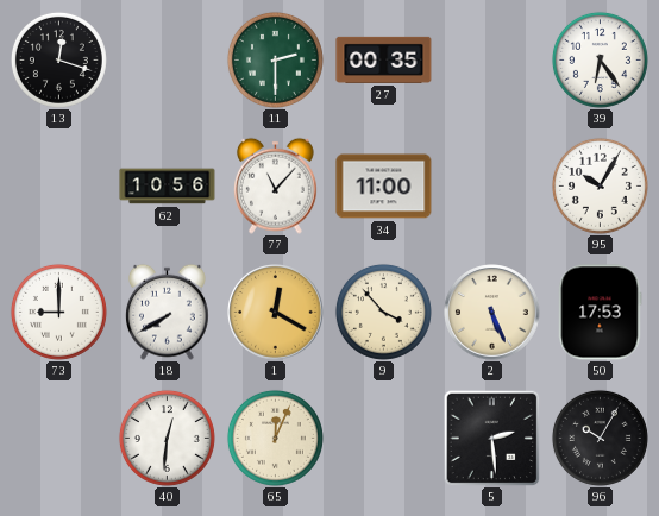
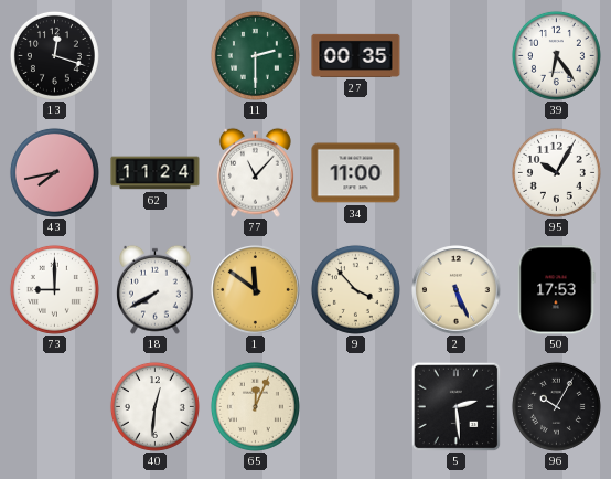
43: none -> 7:43 (54, 172)
62: 10:56 -> 11:24 (156, 173)
1: 12:20 -> 11:51 (256, 290)
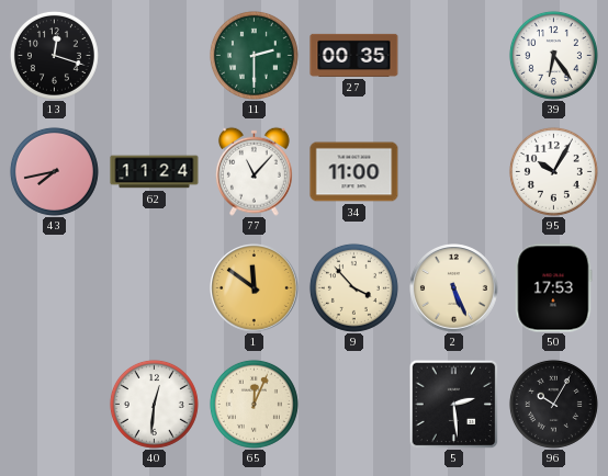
73: 9:00 -> none (54, 289)
18: 7:40 -> none (156, 289)
